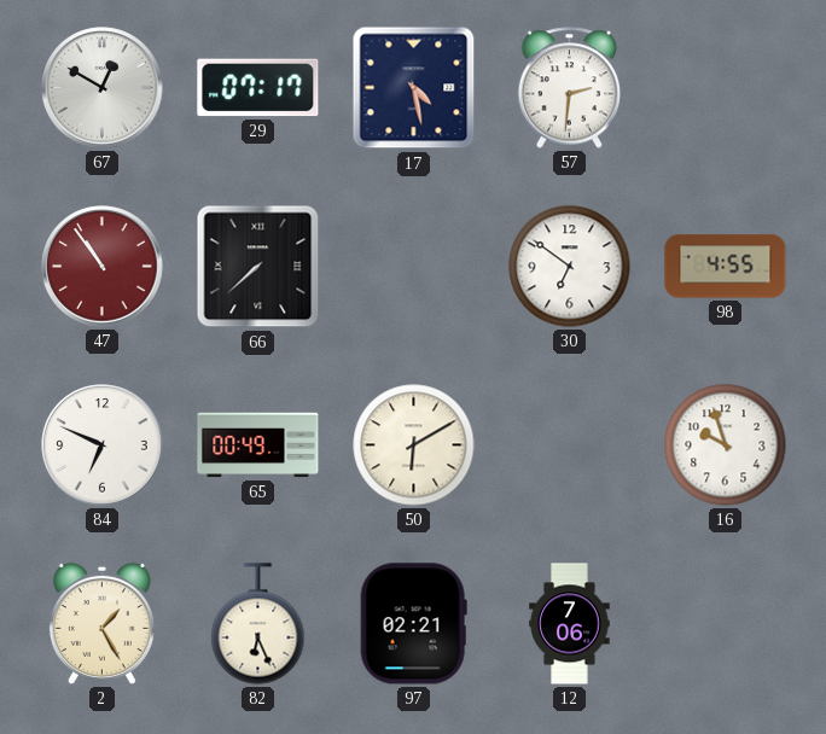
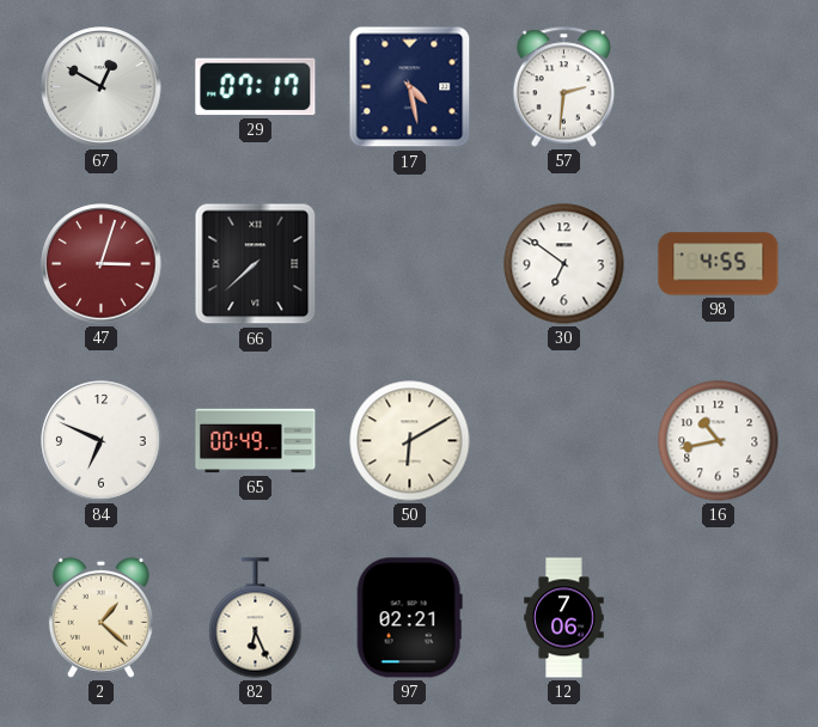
47: 10:54 -> 3:03 (102, 264)
16: 9:57 -> 10:43 (719, 441)
2: 1:25 -> 1:22 (100, 617)
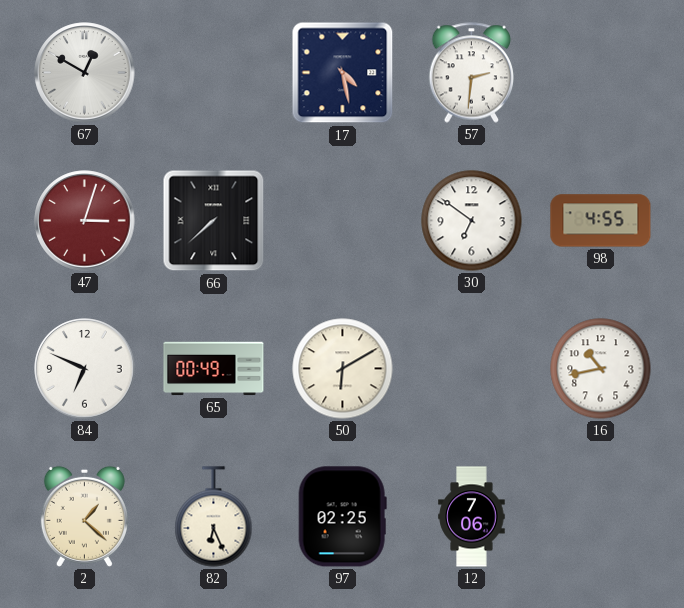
29: 07:17 -> none (256, 87)
97: 02:21 -> 02:25 (342, 517)
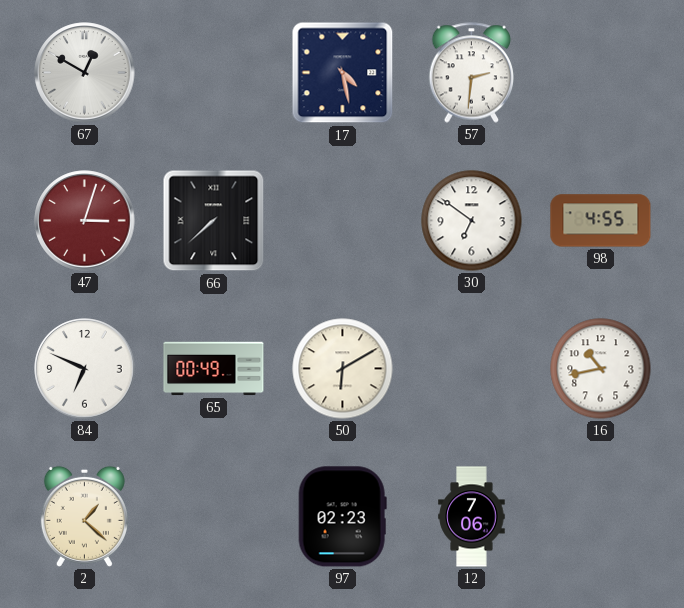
82: 6:26 -> none (214, 517)
97: 02:25 -> 02:23 (342, 517)
